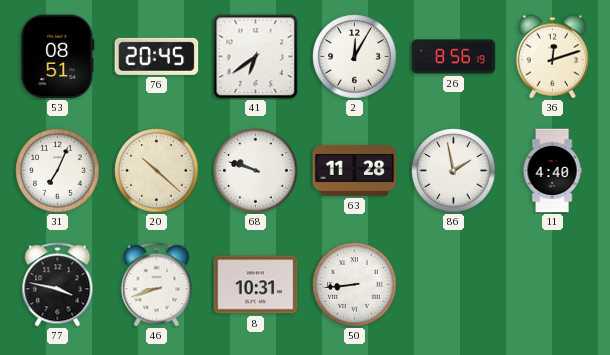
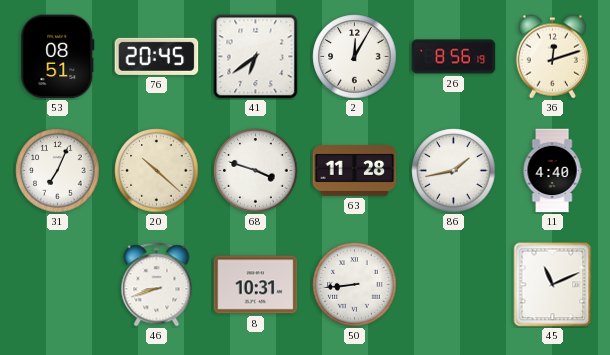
68: 9:48 -> 3:48 (256, 171)
86: 1:58 -> 1:43 (454, 171)
77: 3:47 -> none (58, 285)
45: none -> 11:11 (553, 285)
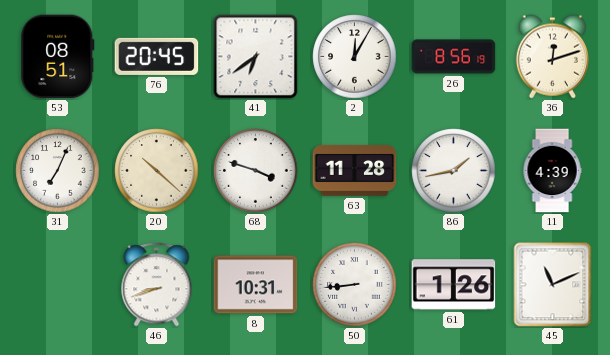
11: 4:40 -> 4:39 (552, 171)
61: none -> 1:26 (454, 285)
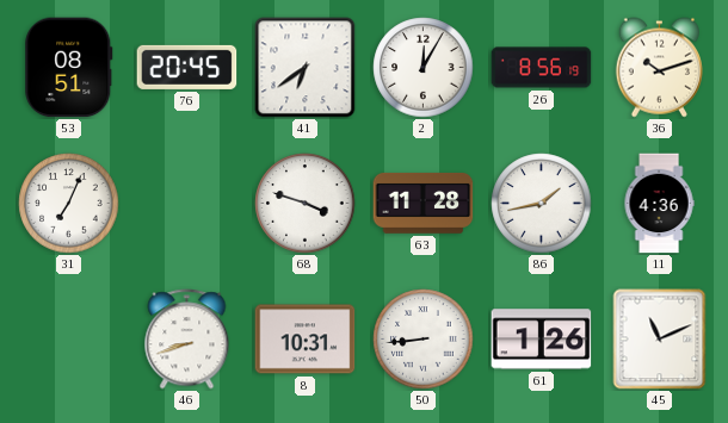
36: 12:12 -> 10:12 (659, 68)
20: 10:22 -> none (157, 171)
11: 4:39 -> 4:36 (659, 204)
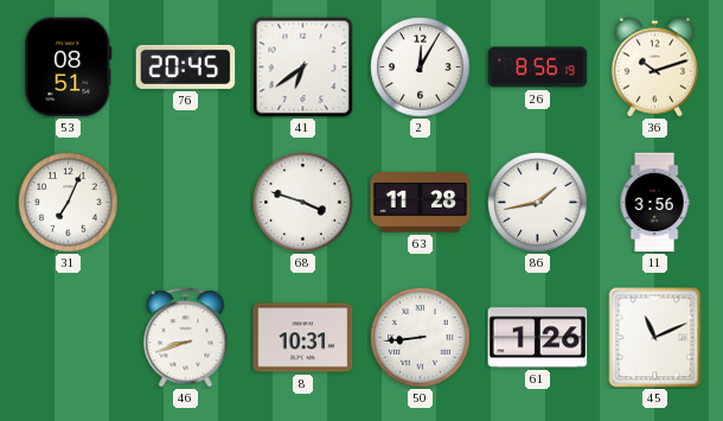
11: 4:36 -> 3:56 (654, 203)
